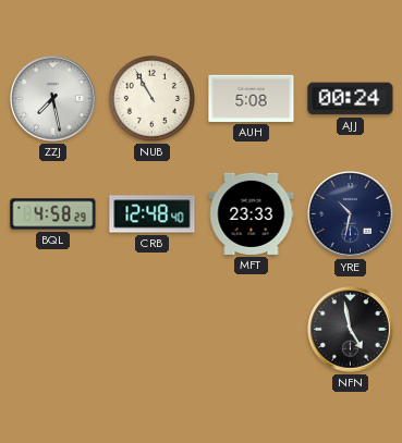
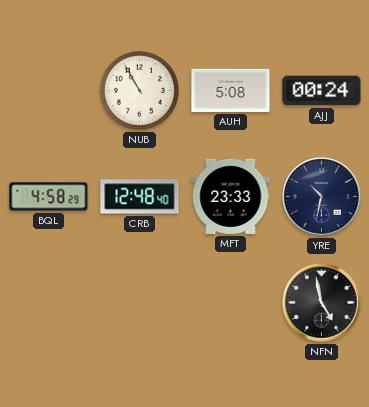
ZZJ: 7:28 -> none (53, 99)
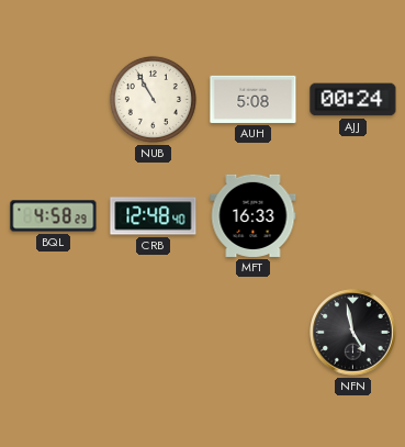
MFT: 23:33 -> 16:33 (254, 215)
YRE: 10:32 -> none (322, 197)
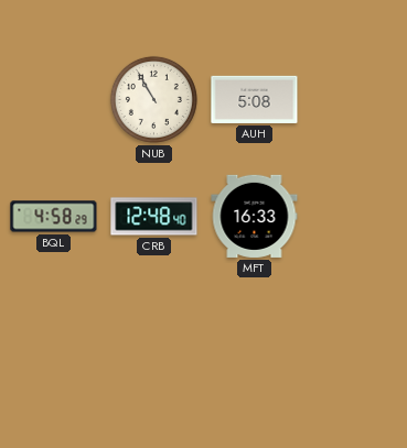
AJJ: 00:24 -> none (353, 100)
NFN: 4:58 -> none (353, 333)
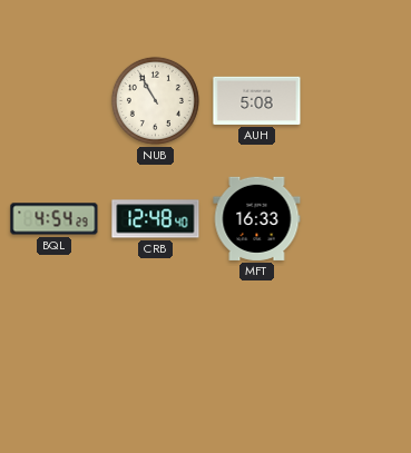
BQL: 4:58 -> 4:54 (55, 219)
